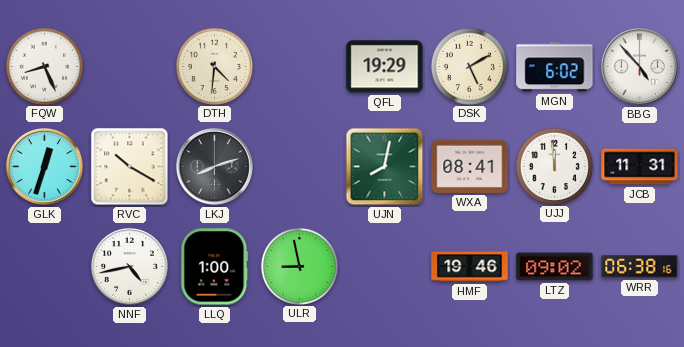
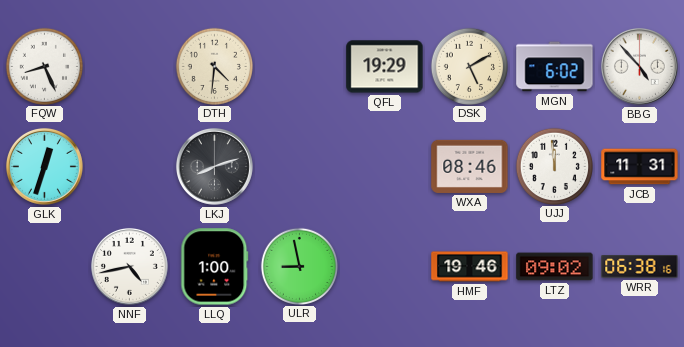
RVC: 10:20 -> none (130, 167)
UJN: 8:02 -> none (385, 167)
WXA: 08:41 -> 08:46 (470, 166)
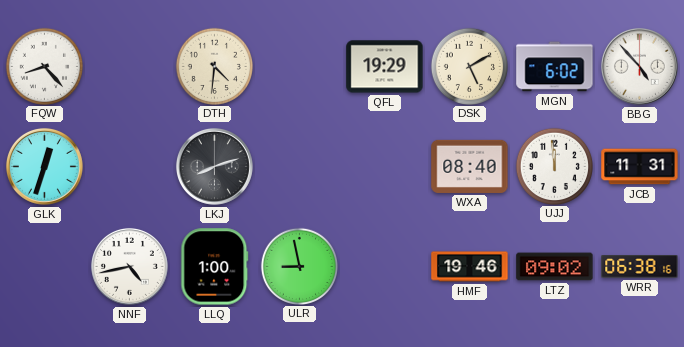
FQW: 8:26 -> 8:23 (44, 66)
WXA: 08:46 -> 08:40 (470, 166)
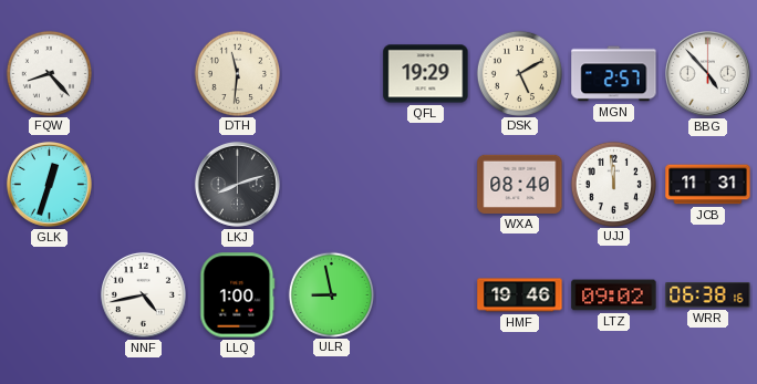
DTH: 4:31 -> 11:31 (237, 73)
MGN: 6:02 -> 2:57 (614, 74)
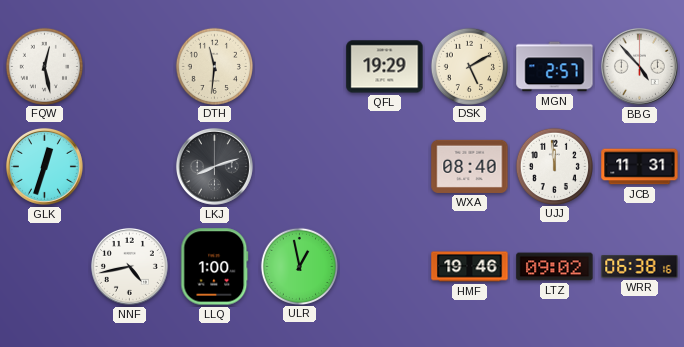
FQW: 8:23 -> 12:28 (44, 66)
ULR: 8:58 -> 12:58 (299, 266)
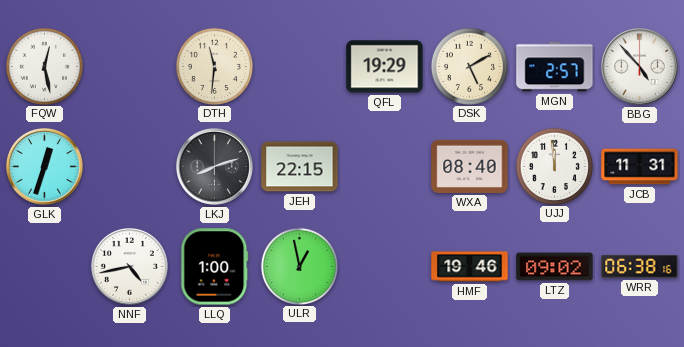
JEH: none -> 22:15 (300, 167)
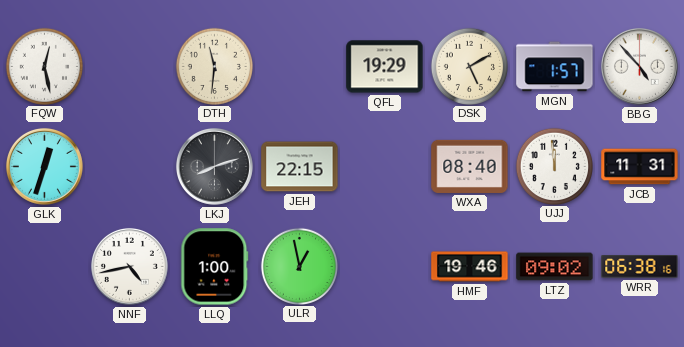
MGN: 2:57 -> 1:57 (555, 67)
